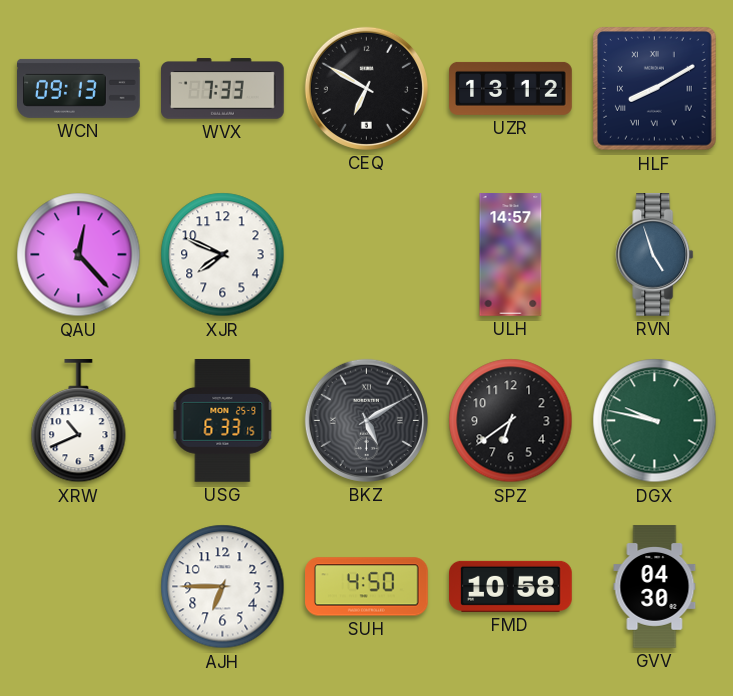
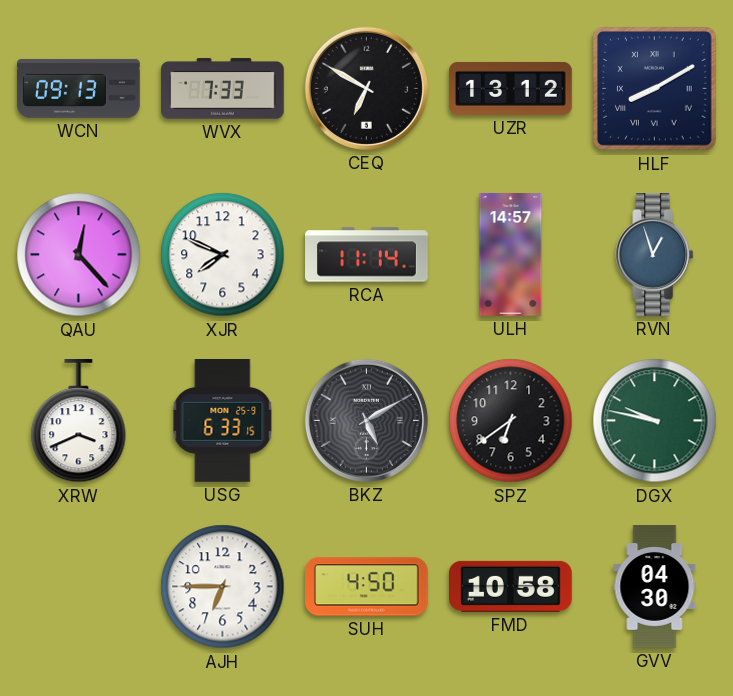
RCA: none -> 11:14 (367, 255)
RVN: 4:57 -> 12:57 (655, 255)
XRW: 10:41 -> 3:41 (79, 422)
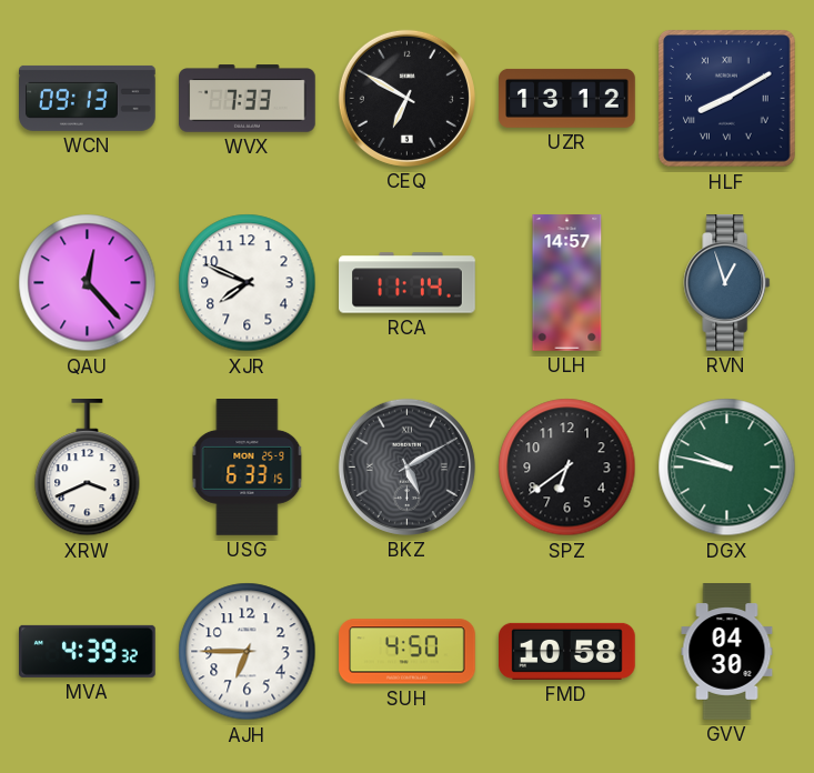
MVA: none -> 4:39 (88, 651)
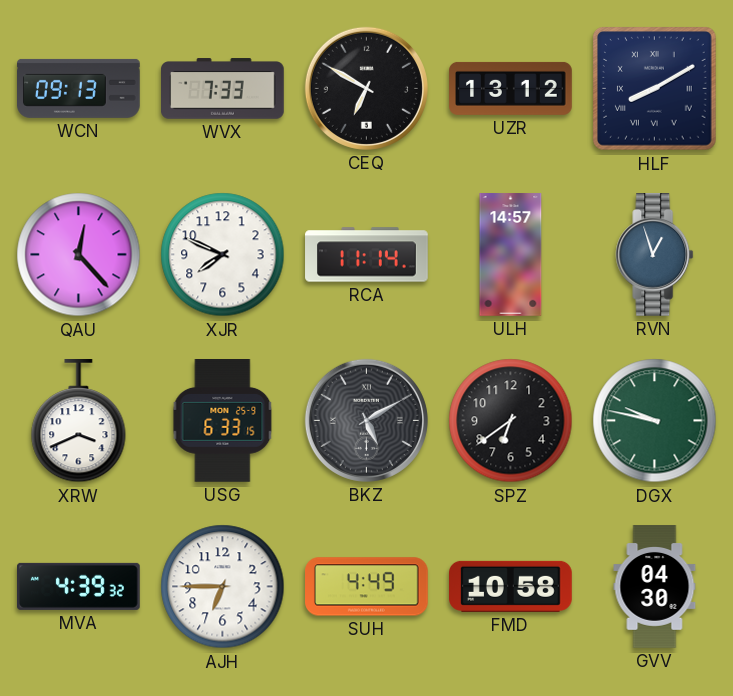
SUH: 4:50 -> 4:49 (367, 587)
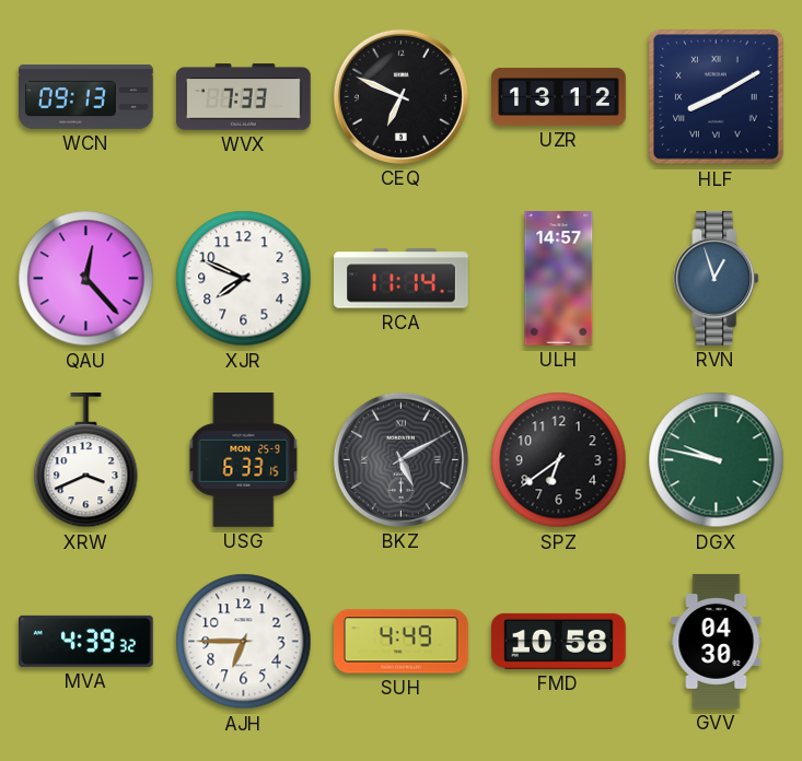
CEQ: 6:50 -> 6:49 (400, 96)
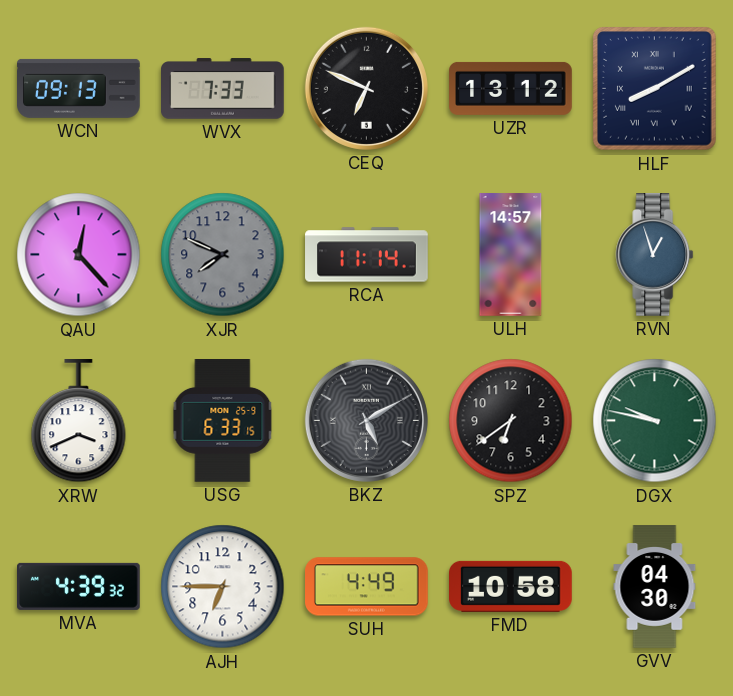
XJR dial: white -> grey (223, 255)
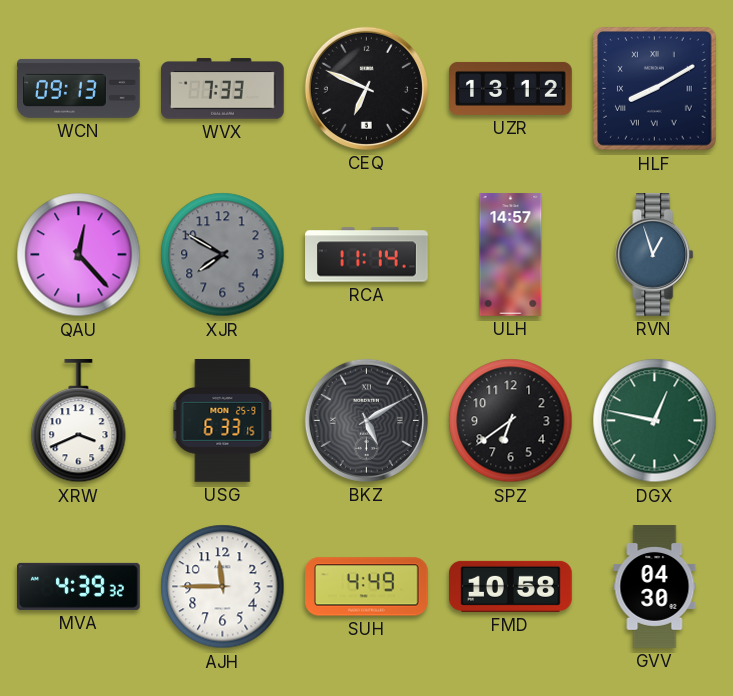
XJR: 7:49 -> 7:50 (223, 255)
DGX: 9:47 -> 12:47 (655, 421)
AJH: 6:45 -> 11:45 (223, 587)
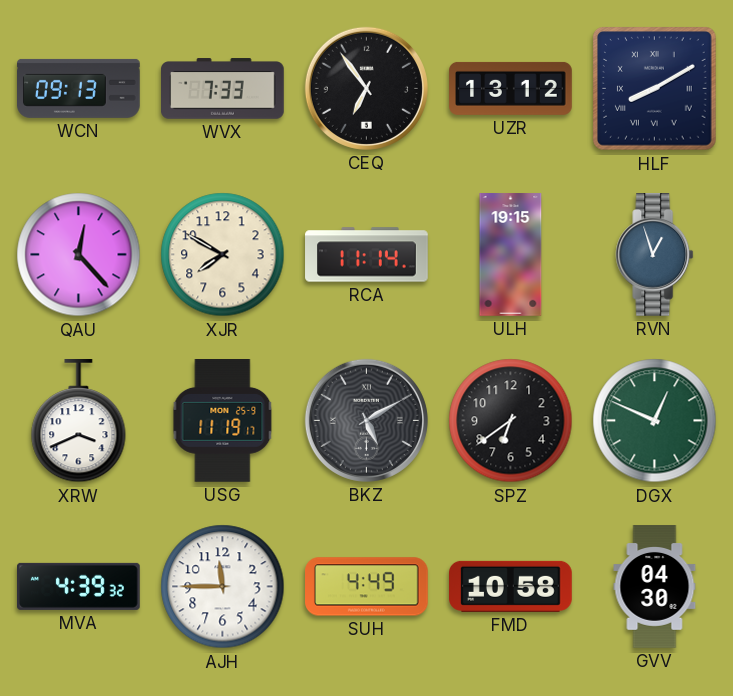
CEQ: 6:49 -> 6:54 (366, 88)
XJR dial: grey -> cream (223, 255)
ULH: 14:57 -> 19:15 (511, 255)
USG: 6:33 -> 11:19 (223, 421)
DGX: 12:47 -> 12:49 (655, 421)
